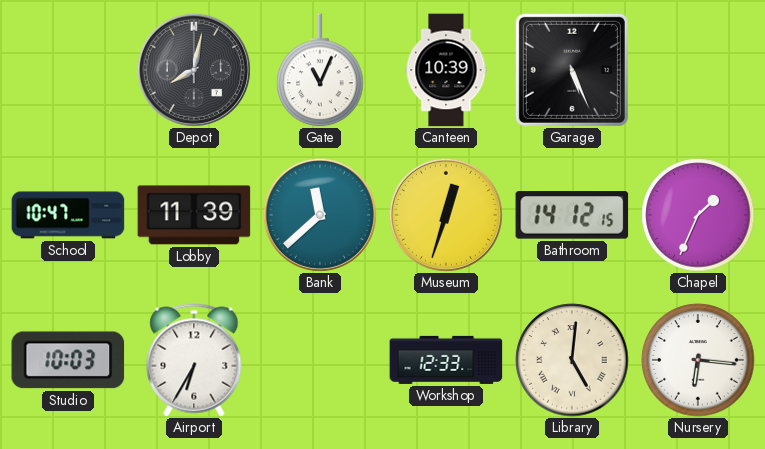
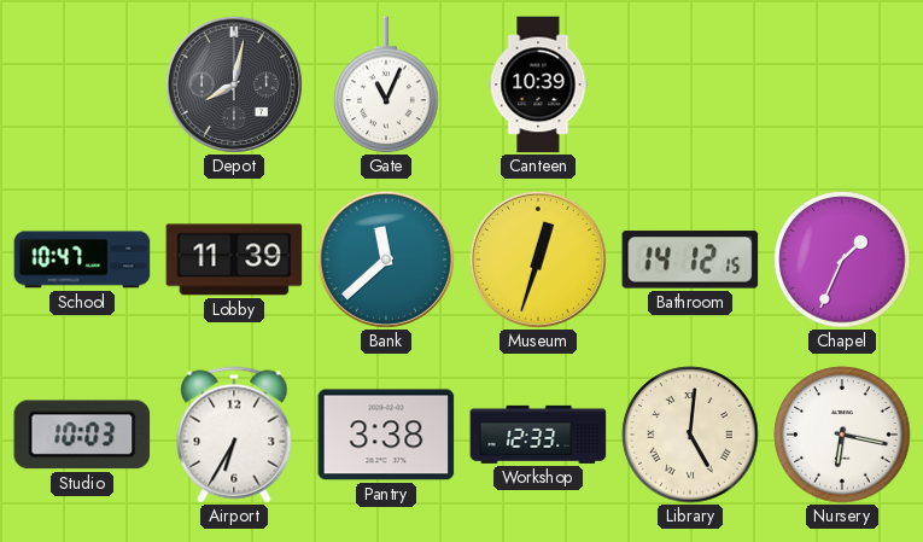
Garage: 5:26 -> none (572, 70)
Pantry: none -> 3:38 (386, 435)
Nursery: 6:16 -> 6:17 (842, 435)
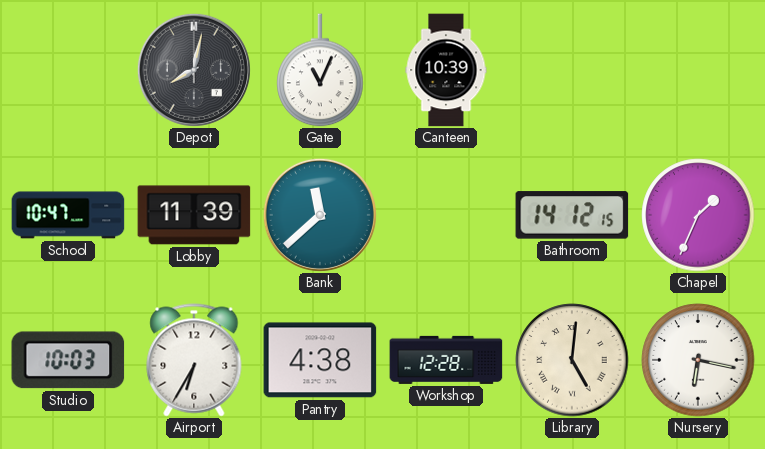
Museum: 12:33 -> none (538, 260)
Pantry: 3:38 -> 4:38 (320, 360)
Workshop: 12:33 -> 12:28 (446, 360)
